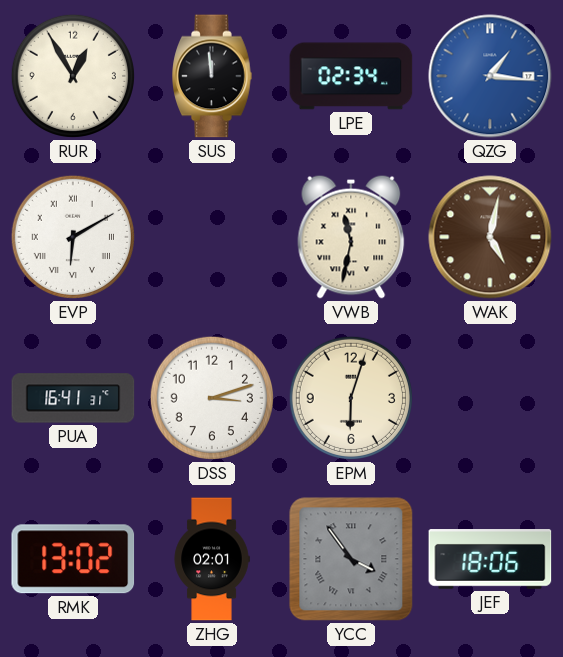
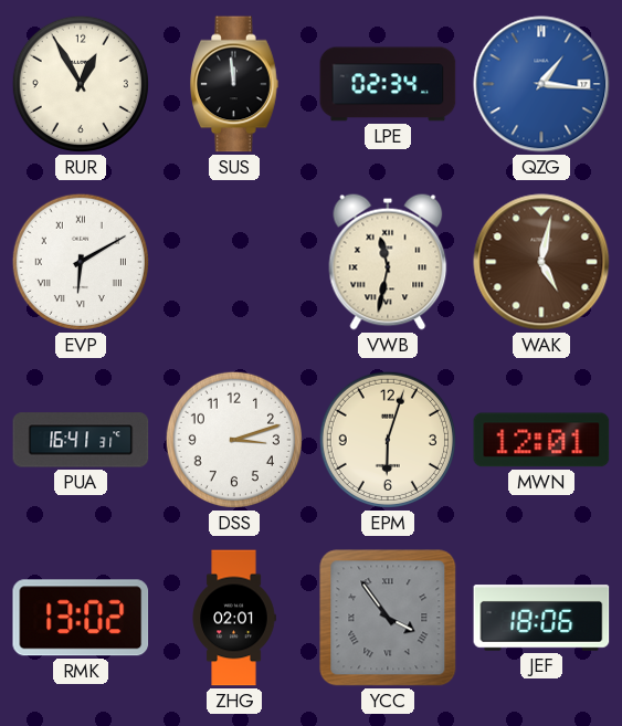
MWN: none -> 12:01 (541, 440)
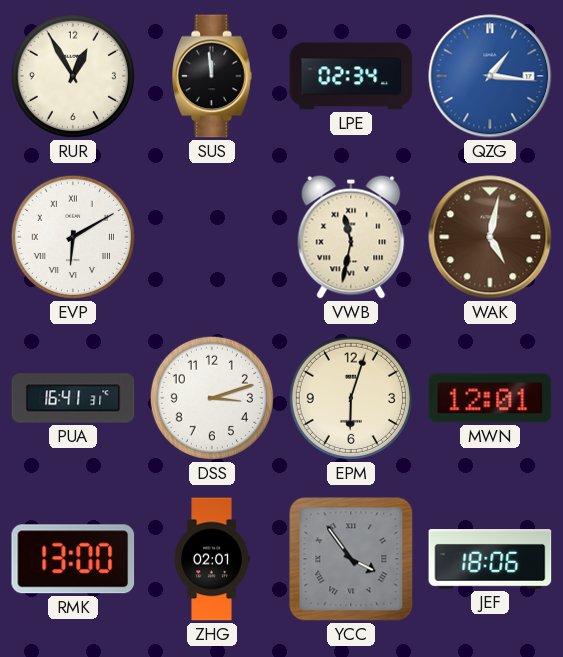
RMK: 13:02 -> 13:00 (73, 559)
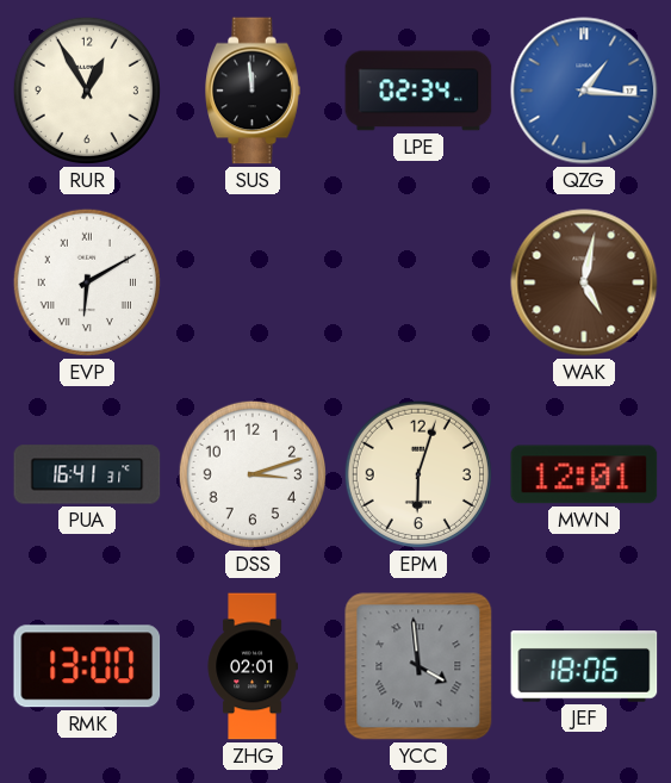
VWB: 11:32 -> none (351, 237)
YCC: 3:54 -> 3:59 (418, 666)
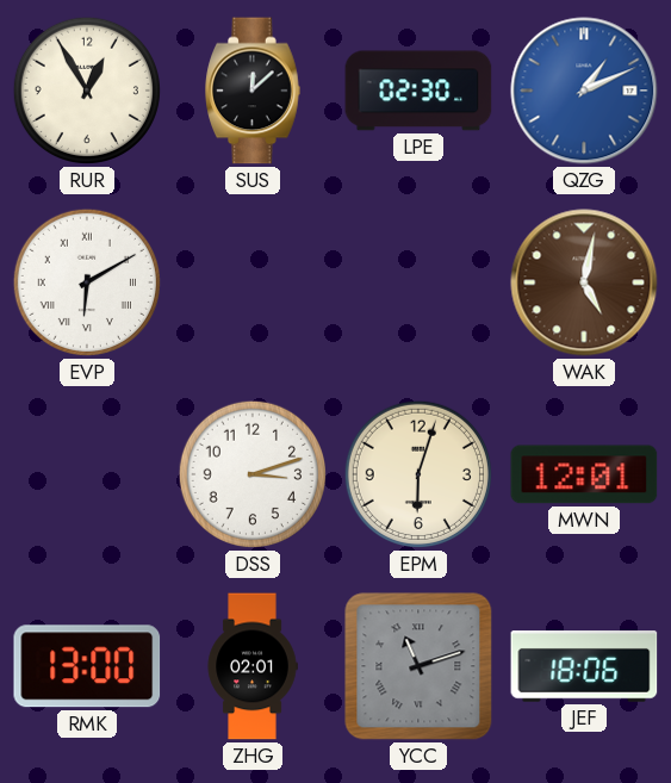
SUS: 11:59 -> 12:08 (253, 91)
LPE: 02:34 -> 02:30 (418, 91)
QZG: 1:16 -> 1:11 (584, 91)
PUA: 16:41 -> none (87, 474)
YCC: 3:59 -> 11:12 (418, 666)
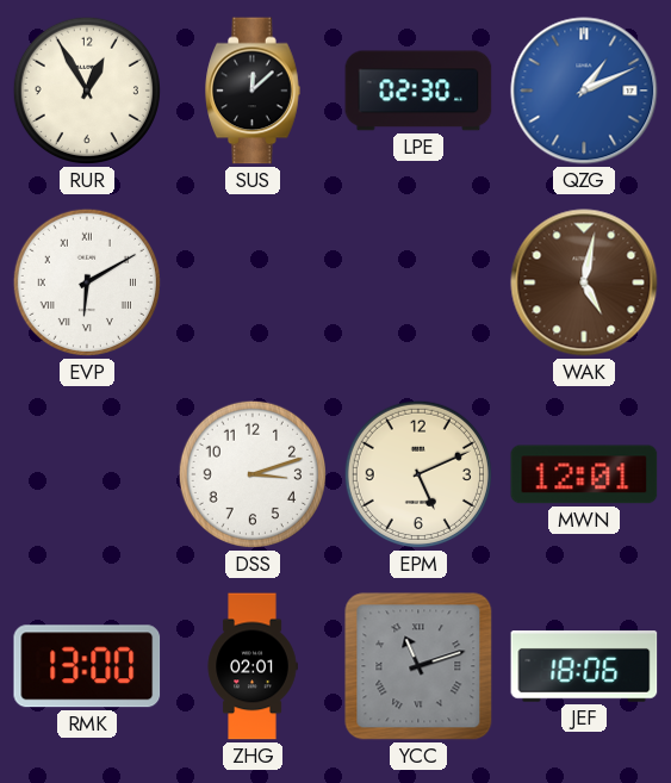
EPM: 6:03 -> 5:11 (418, 474)
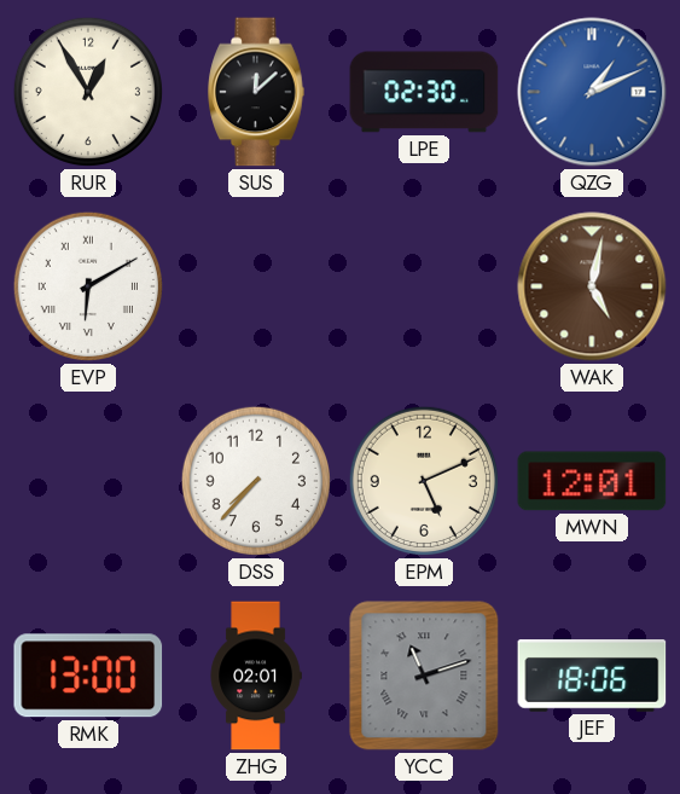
DSS: 3:12 -> 7:37 (256, 481)
